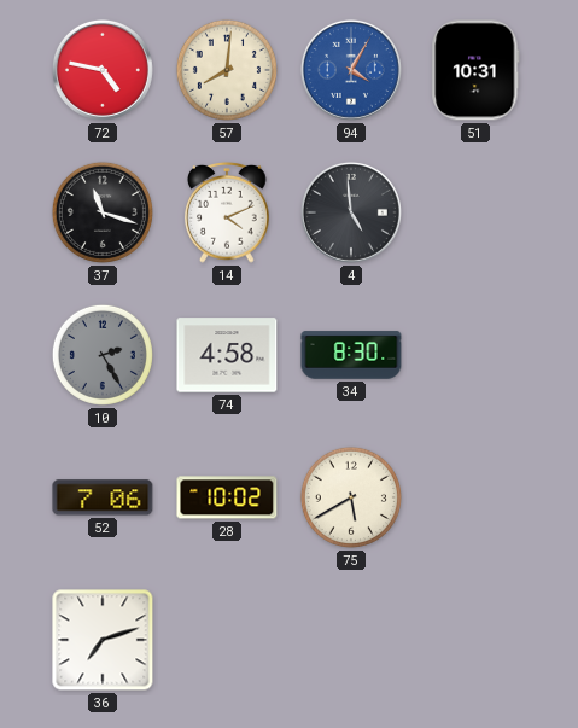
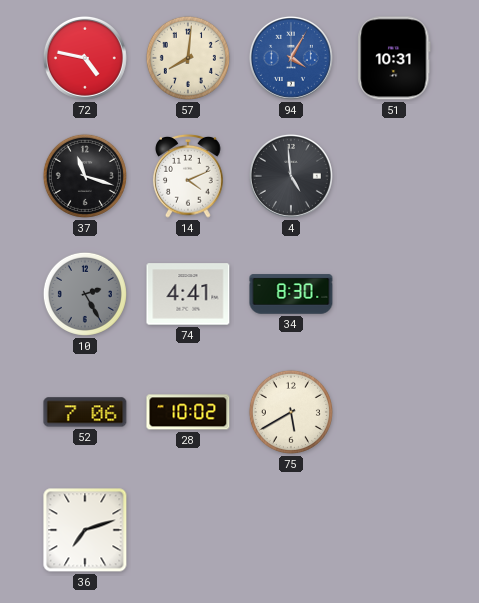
74: 4:58 -> 4:41 (188, 294)
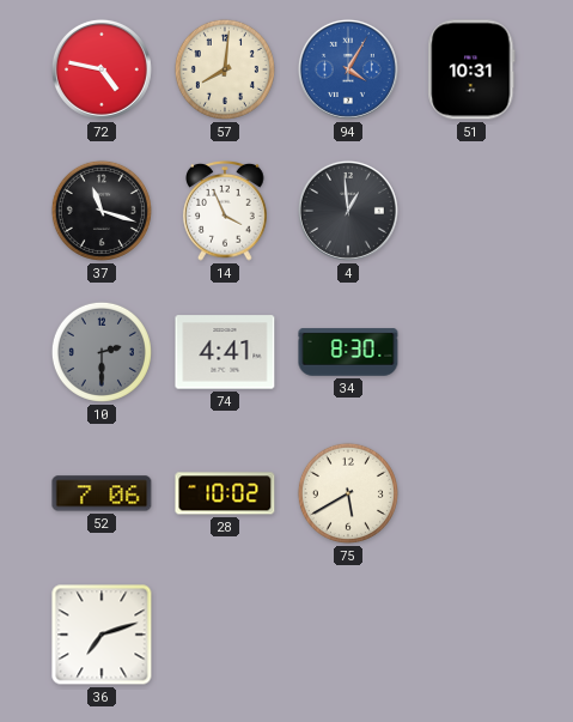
14: 4:11 -> 3:56 (225, 212)
4: 4:59 -> 12:59 (348, 211)
10: 2:25 -> 2:30 (102, 352)
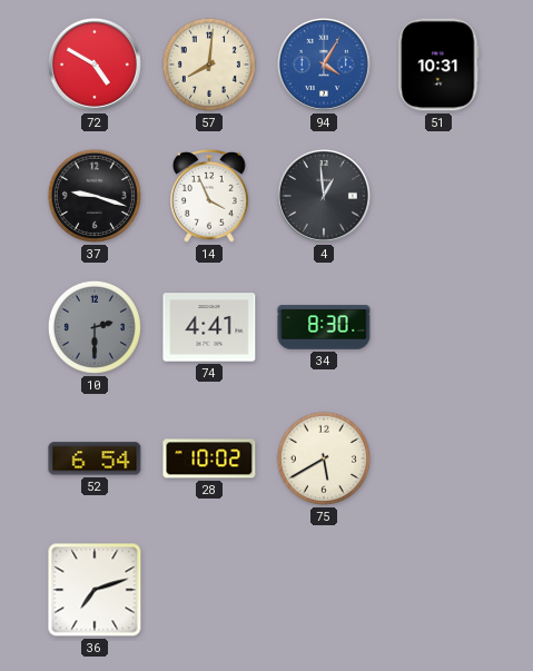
72: 4:47 -> 4:50 (95, 65)
37: 11:18 -> 9:18 (95, 196)
52: 7:06 -> 6:54 (95, 458)
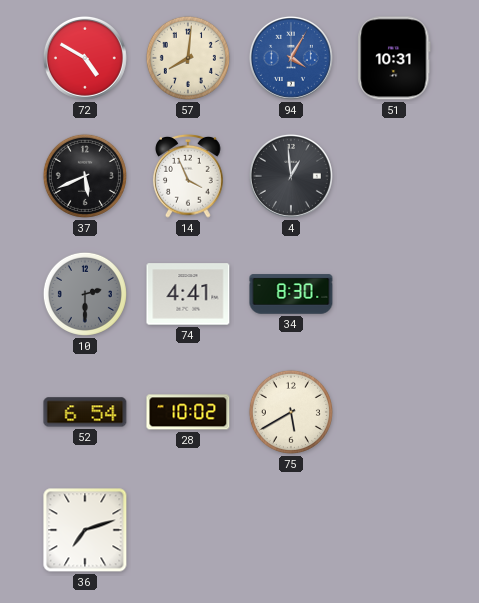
37: 9:18 -> 5:41 (85, 176)
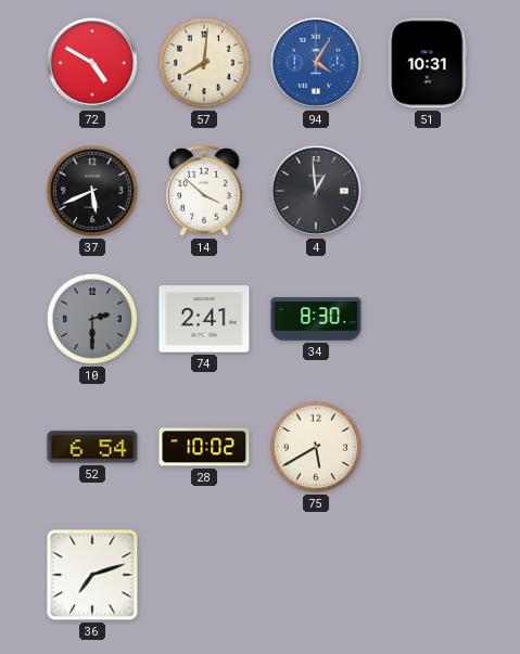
14: 3:56 -> 3:52 (204, 192)
74: 4:41 -> 2:41 (204, 319)
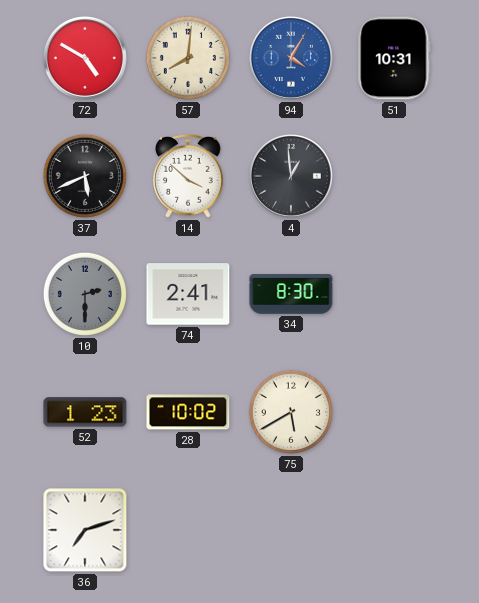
52: 6:54 -> 1:23 (85, 412)
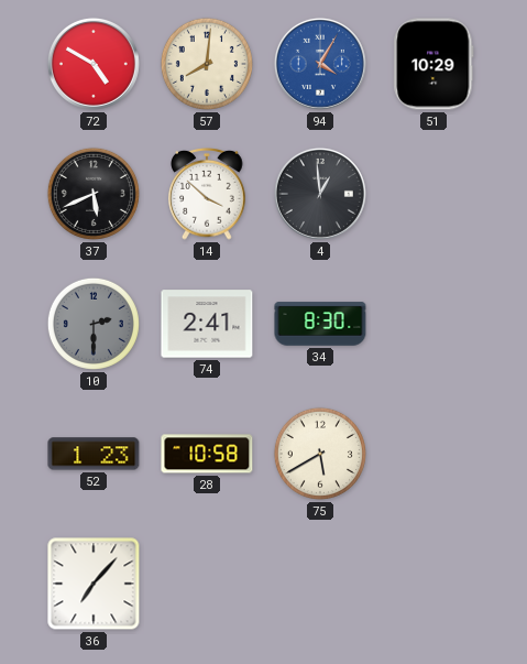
51: 10:31 -> 10:29 (433, 64)
28: 10:02 -> 10:58 (207, 454)
36: 7:12 -> 7:07 (94, 584)
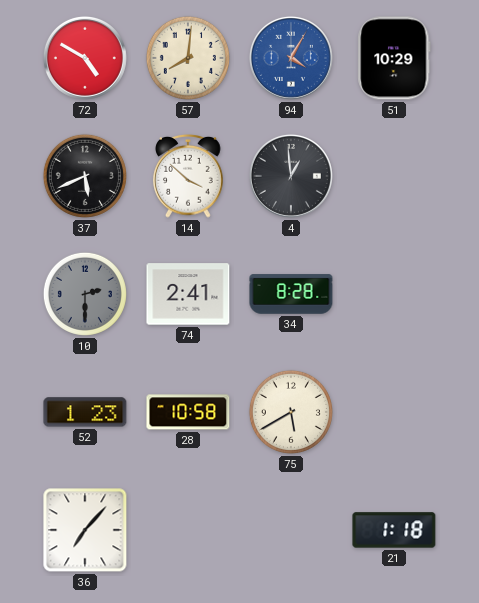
34: 8:30 -> 8:28 (291, 294)
21: none -> 1:18 (394, 530)
